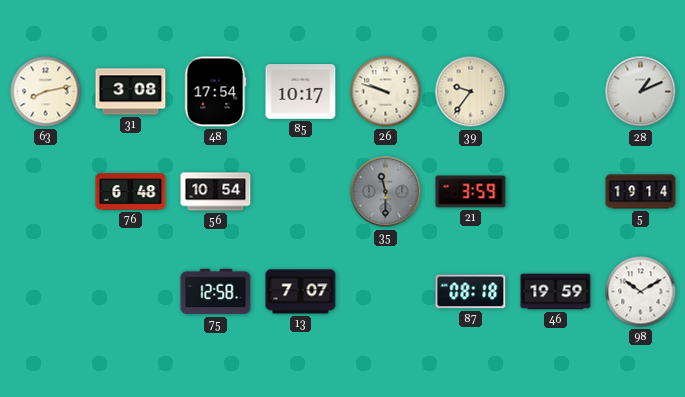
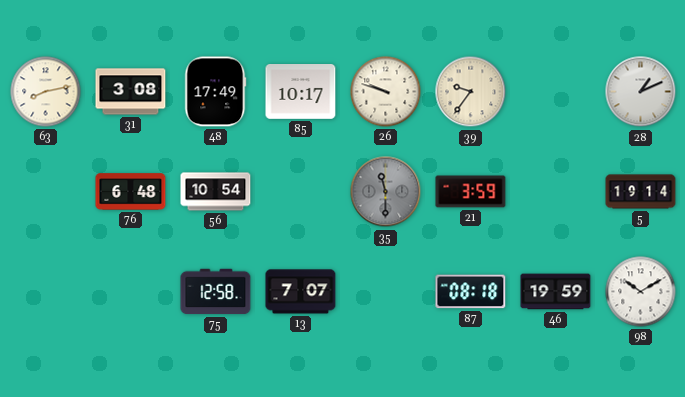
48: 17:54 -> 17:49 (216, 92)
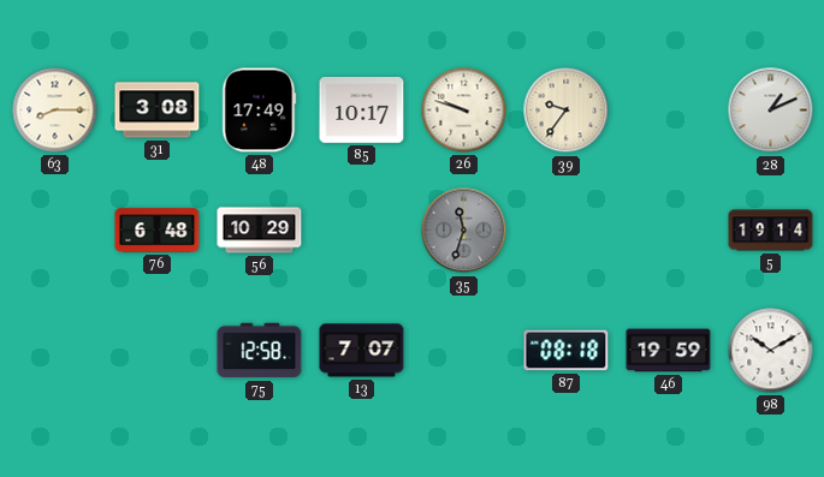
63: 8:13 -> 8:15 (55, 111)
56: 10:54 -> 10:29 (260, 231)
35: 11:30 -> 11:33 (464, 231)
21: 3:59 -> none (471, 192)
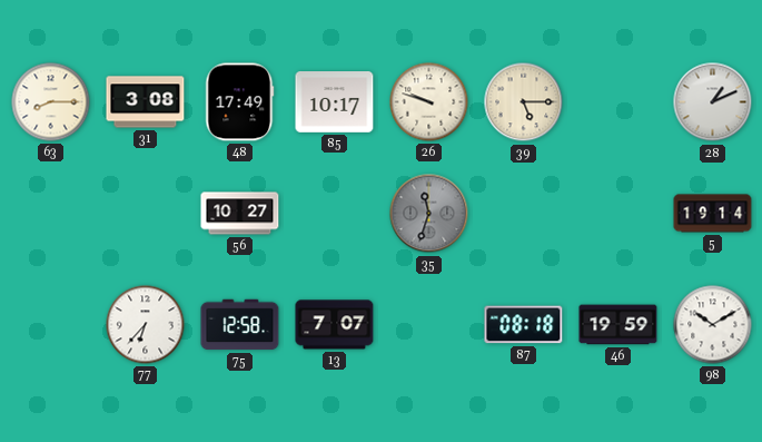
39: 9:36 -> 5:15 (524, 102)
76: 6:48 -> none (158, 231)
56: 10:29 -> 10:27 (240, 214)
77: none -> 6:37 (146, 325)
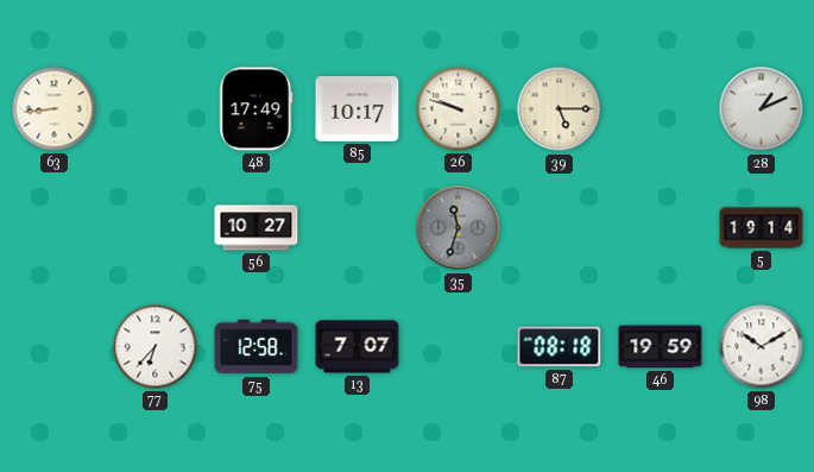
63: 8:15 -> 8:44 (55, 109)
31: 3:08 -> none (146, 102)
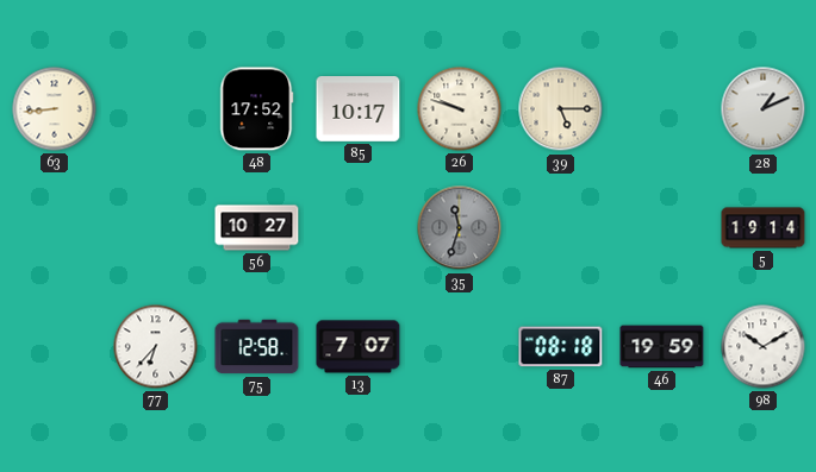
48: 17:49 -> 17:52 (257, 109)
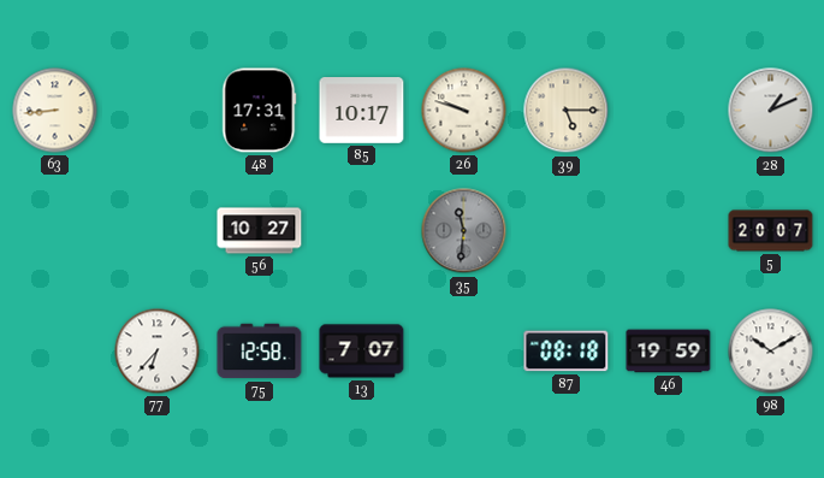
48: 17:52 -> 17:31 (260, 111)
35: 11:33 -> 11:31 (464, 231)
5: 19:14 -> 20:07 (771, 231)
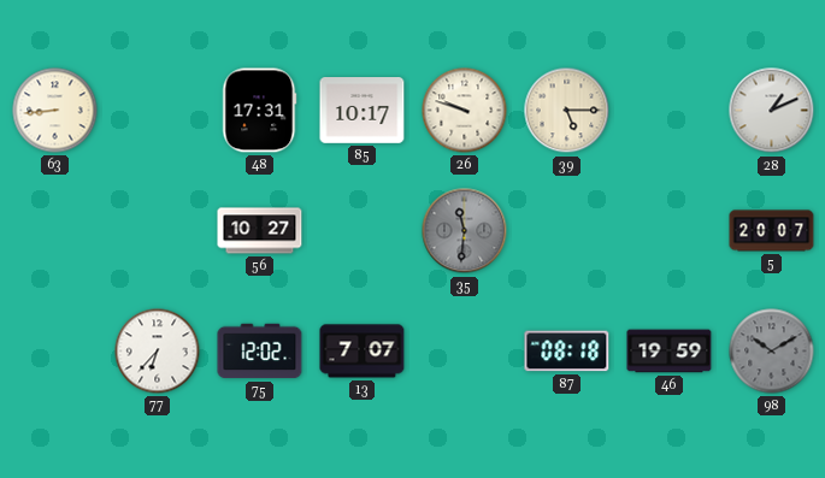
75: 12:58 -> 12:02 (260, 352)
98 dial: white -> grey (772, 352)
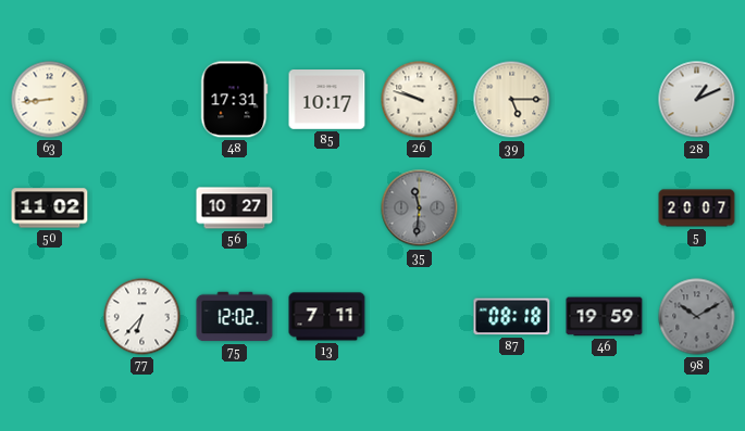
50: none -> 11:02 (50, 208)
13: 7:07 -> 7:11 (327, 317)
